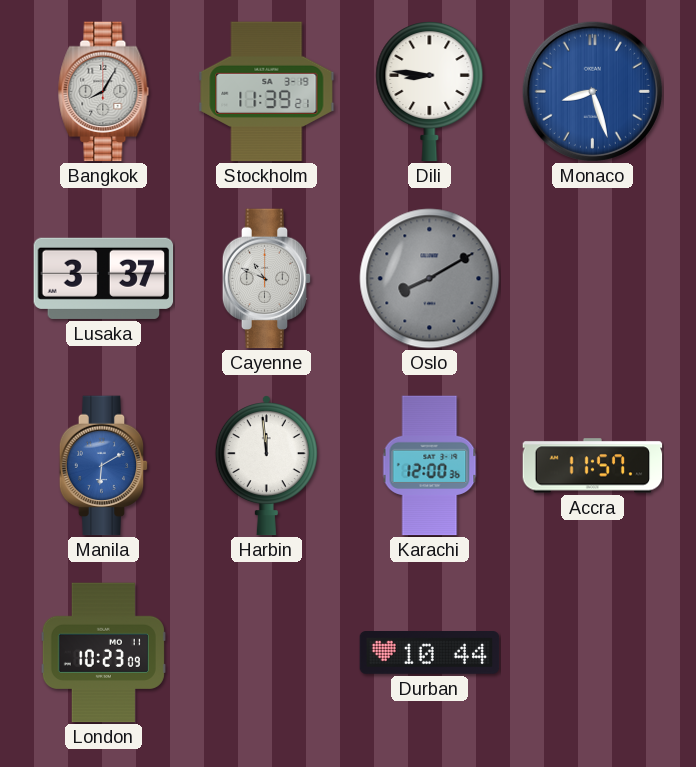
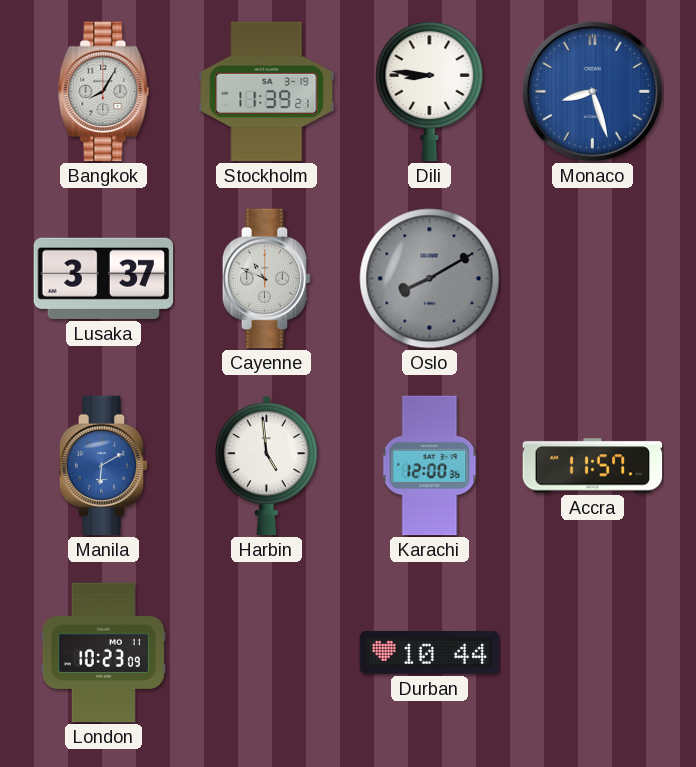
Harbin: 11:59 -> 4:59 (266, 466)
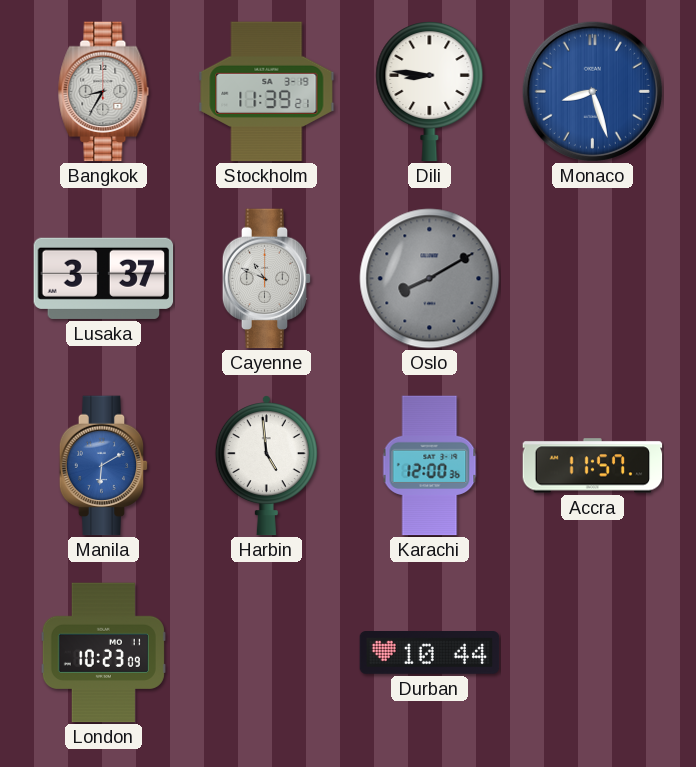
Bangkok: 8:05 -> 8:35 (104, 92)
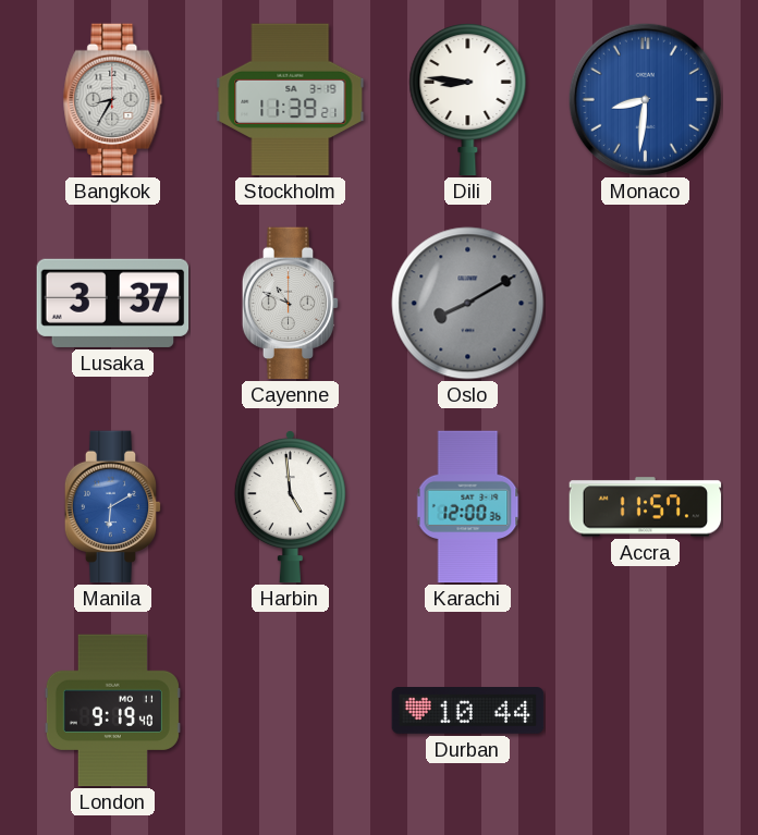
Monaco: 8:27 -> 8:31 (645, 99)
London: 10:23 -> 9:19 (112, 711)
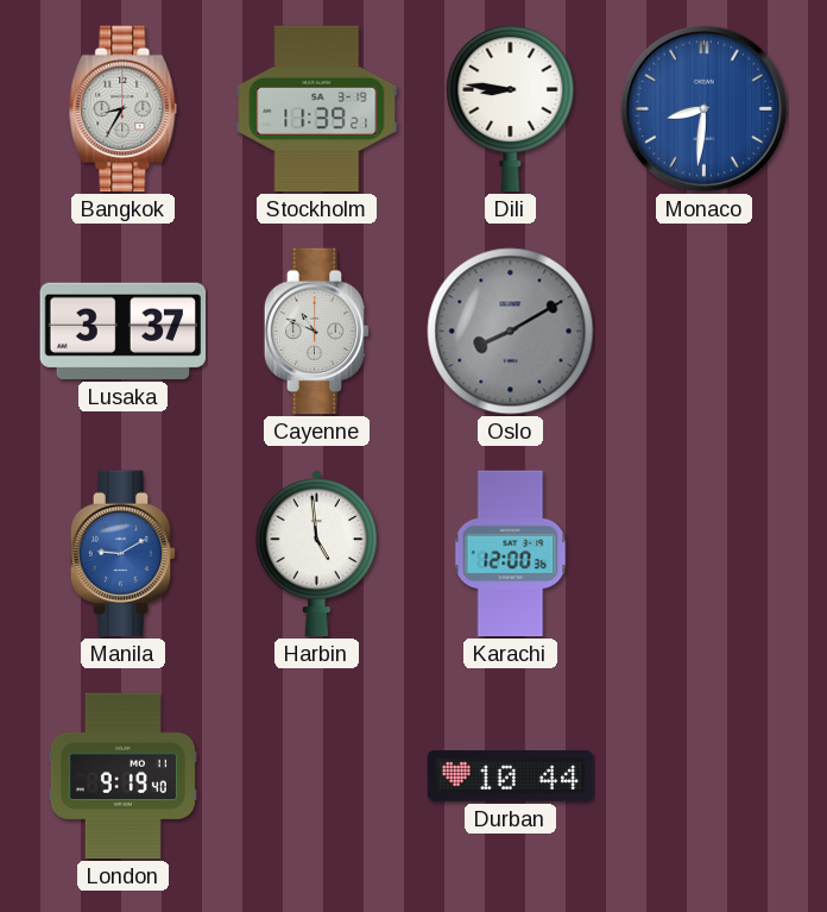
Manila: 6:10 -> 9:10 (124, 554)
Accra: 11:57 -> none (646, 507)
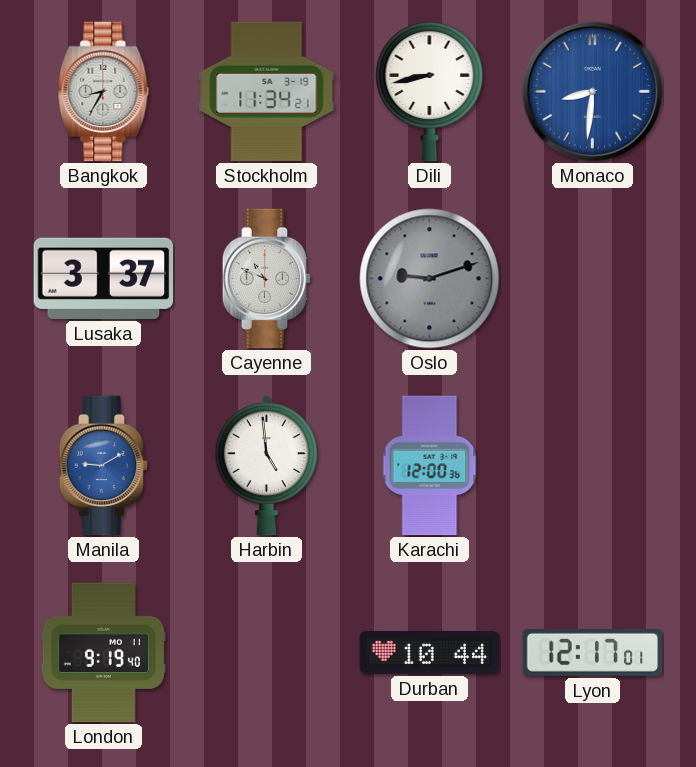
Stockholm: 11:39 -> 11:34 (267, 92)
Dili: 8:46 -> 8:43 (430, 92)
Oslo: 8:10 -> 9:12 (430, 279)
Lyon: none -> 12:17 (593, 652)
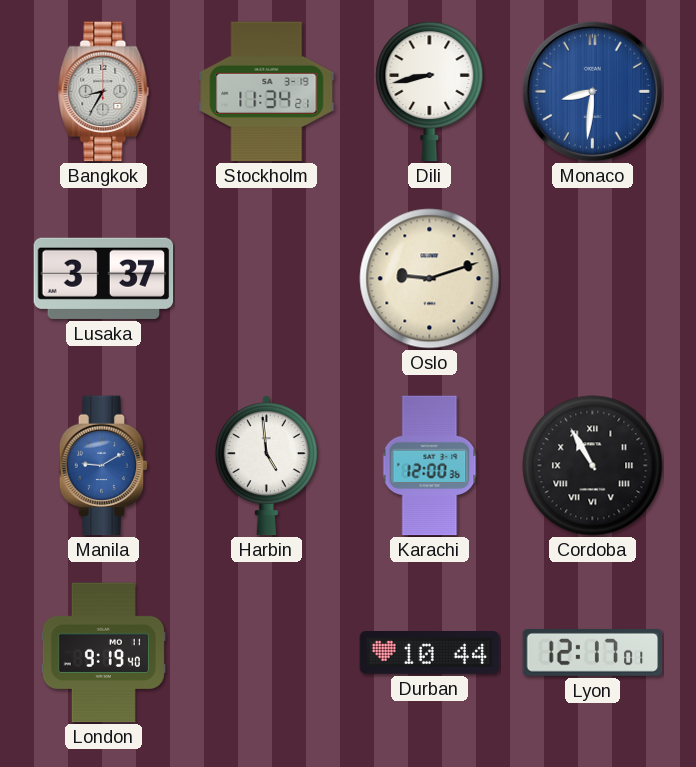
Cayenne: 10:49 -> none (267, 279)
Oslo dial: grey -> cream (430, 279)
Cordoba: none -> 10:55 (593, 466)
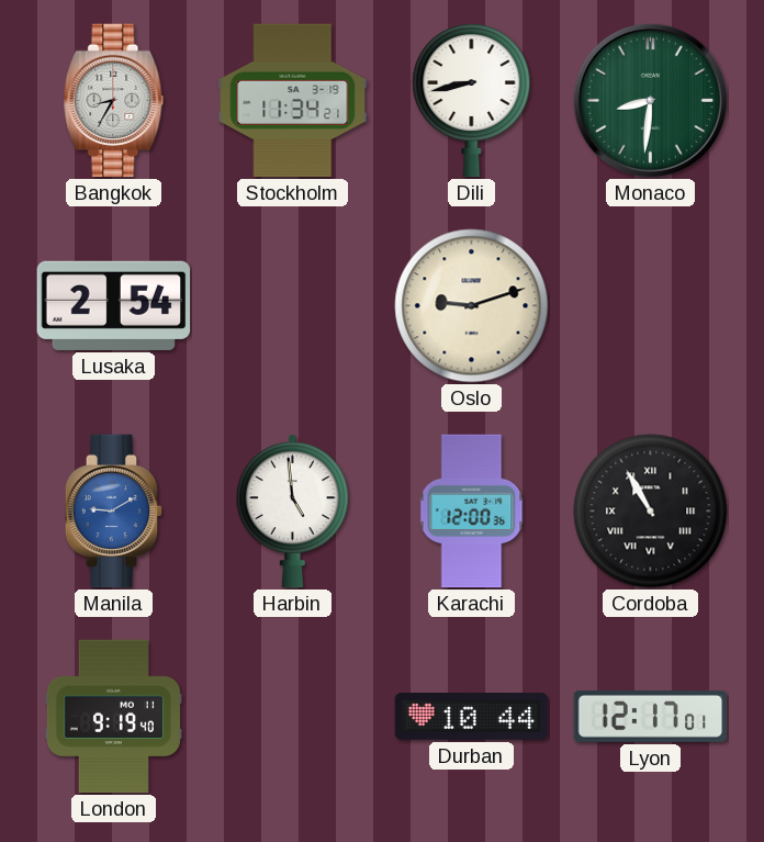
Monaco dial: blue -> green (650, 100)
Lusaka: 3:37 -> 2:54 (114, 305)
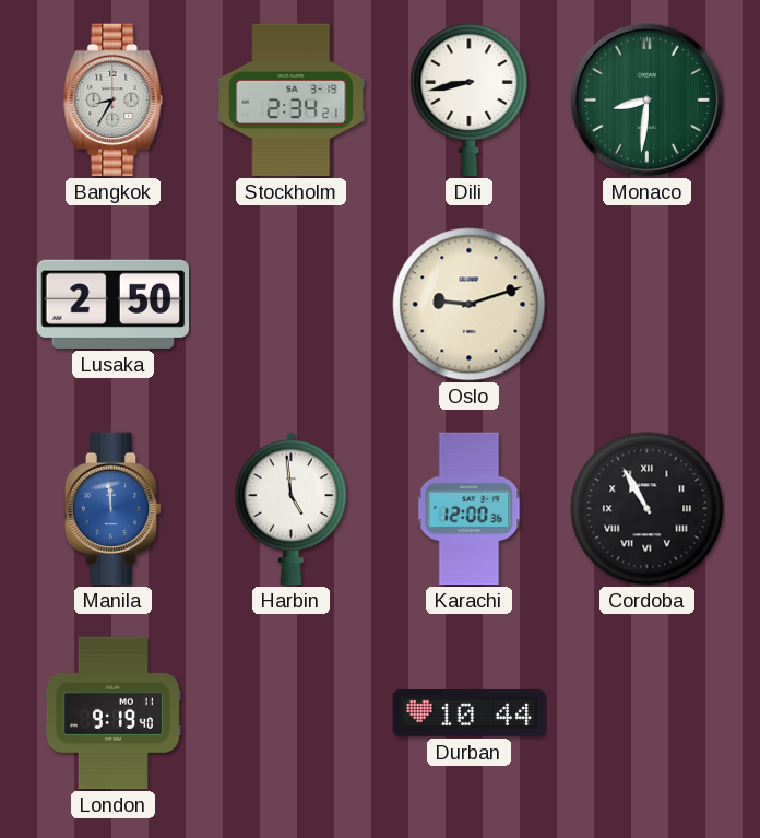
Stockholm: 11:34 -> 2:34 (292, 101)
Lusaka: 2:54 -> 2:50 (114, 304)
Manila: 9:10 -> 11:59 (114, 509)
Lyon: 12:17 -> none (651, 716)
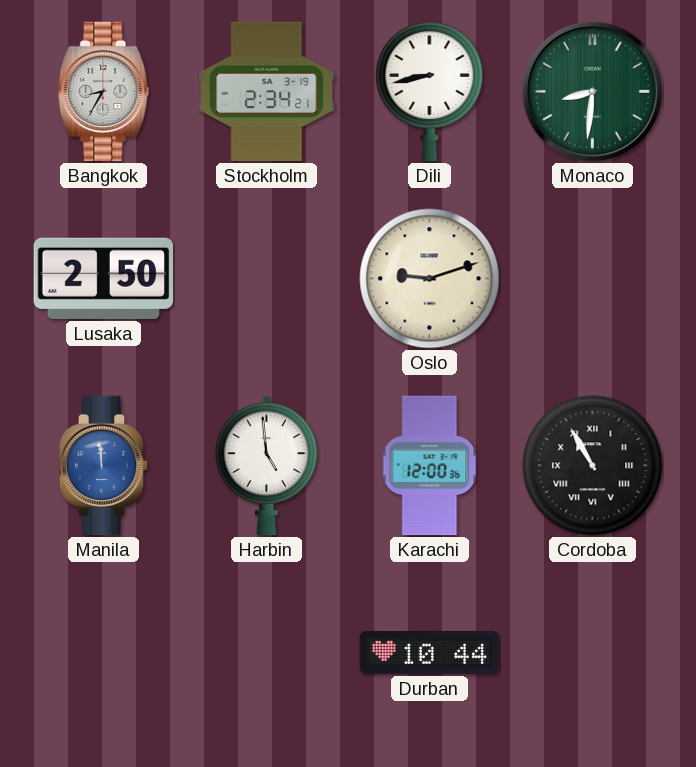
London: 9:19 -> none (112, 713)
